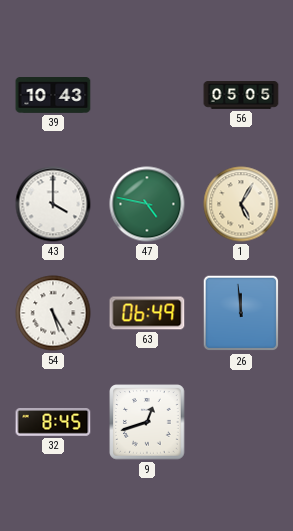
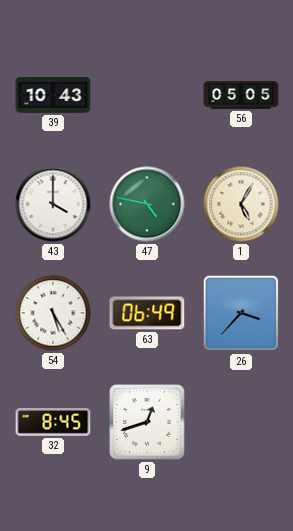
26: 11:59 -> 3:37 (241, 313)
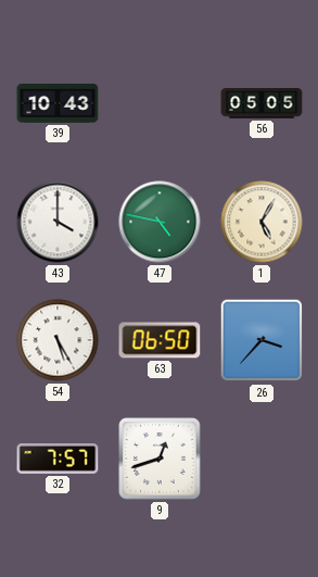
63: 06:49 -> 06:50 (160, 340)
32: 8:45 -> 7:57 (58, 460)
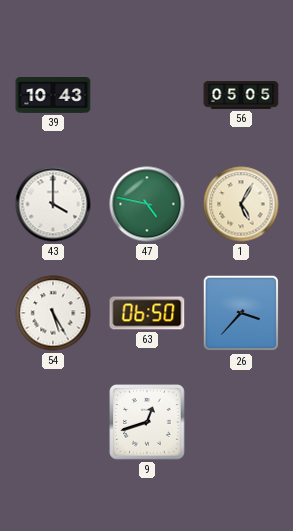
32: 7:57 -> none (58, 460)
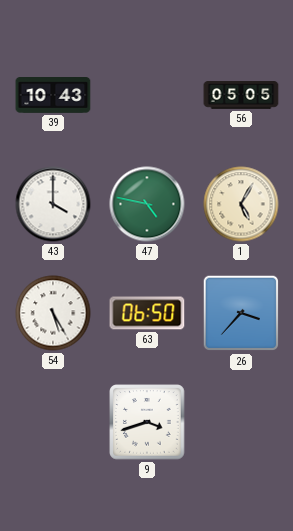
9: 12:42 -> 3:42 (147, 422)
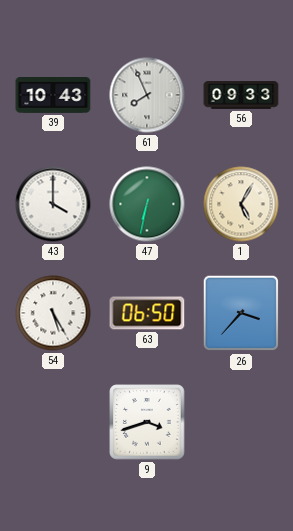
61: none -> 7:56 (147, 95)
56: 05:05 -> 09:33 (241, 95)
47: 4:47 -> 6:32 (147, 204)
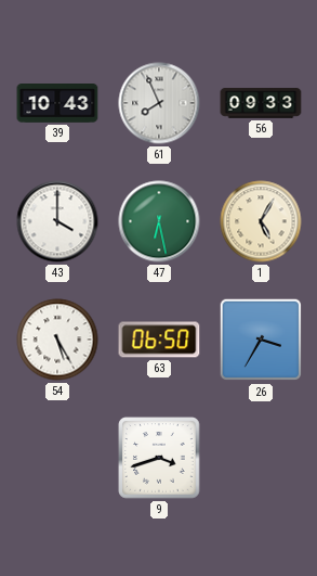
47: 6:32 -> 6:28 (159, 221)
26: 3:37 -> 3:35 (261, 340)
